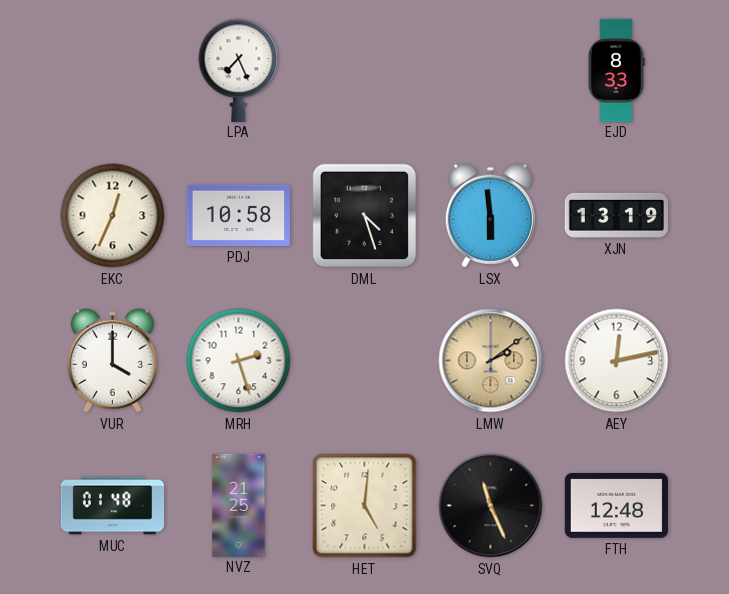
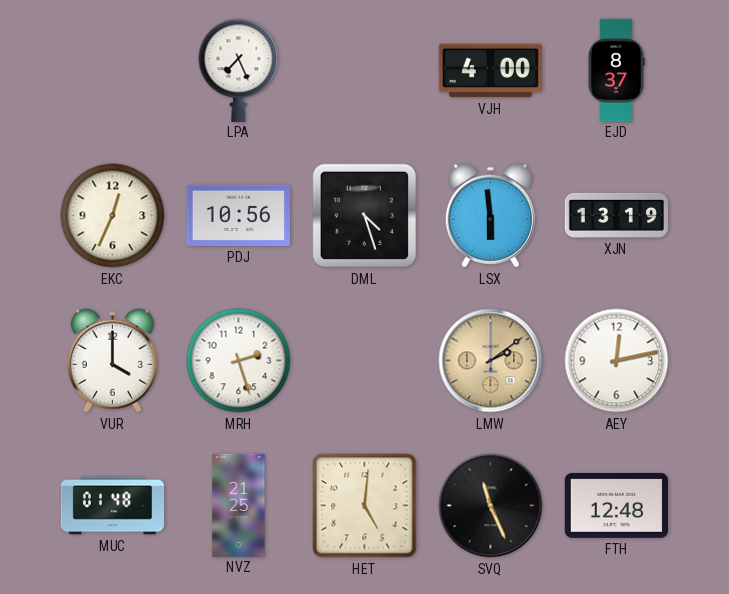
VJH: none -> 4:00 (490, 71)
EJD: 8:33 -> 8:37 (616, 70)
PDJ: 10:58 -> 10:56 (238, 215)
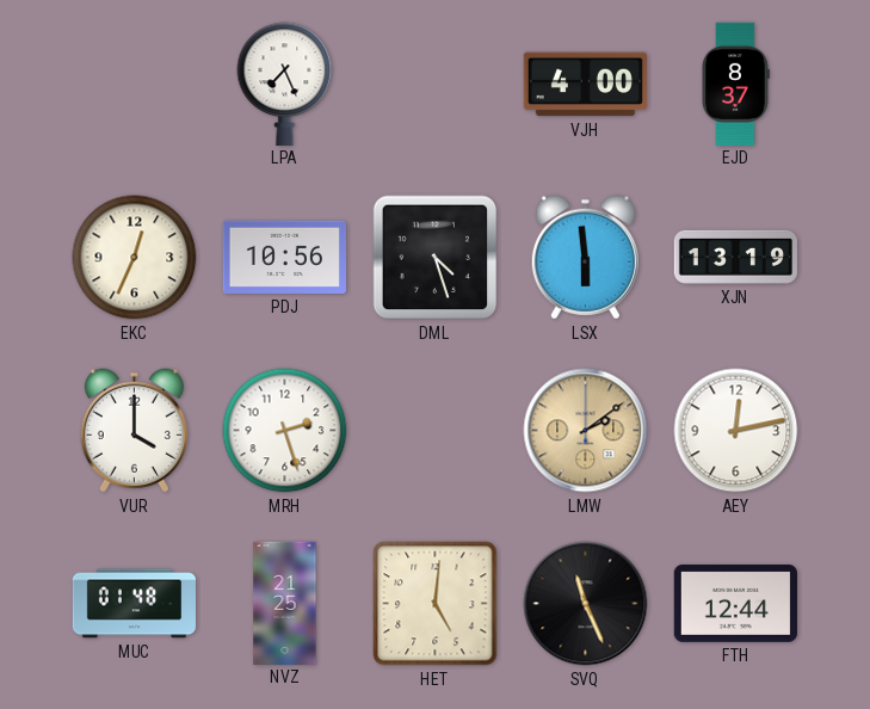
FTH: 12:48 -> 12:44 (735, 603)
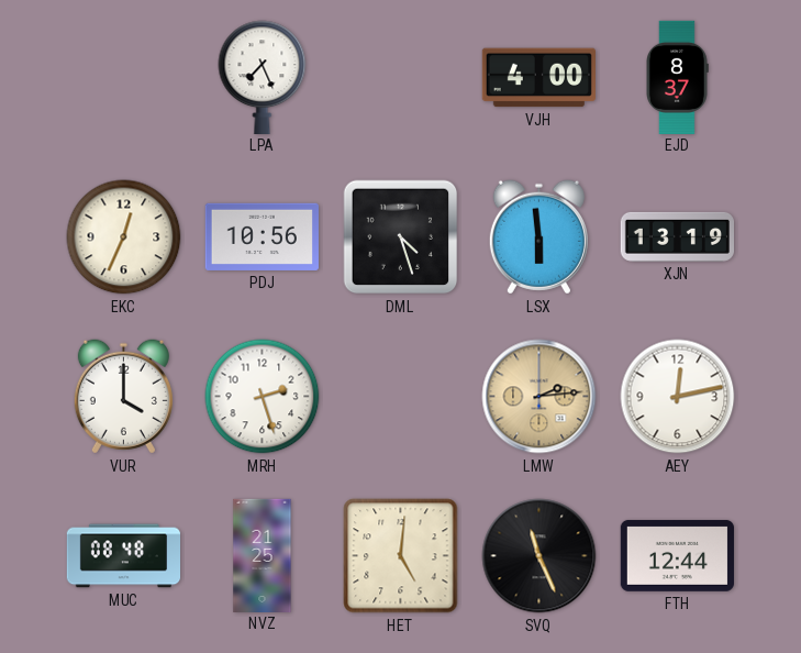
LMW: 2:09 -> 2:14 (539, 397)
MUC: 01:48 -> 08:48 (124, 556)
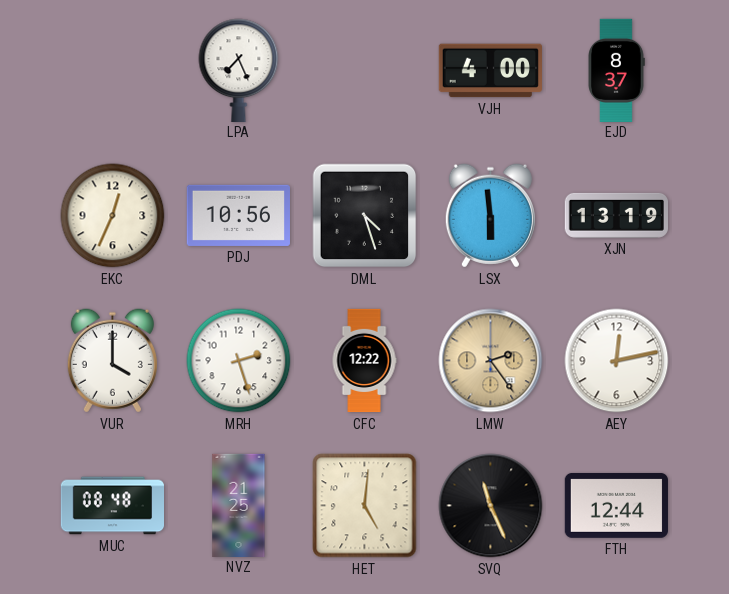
CFC: none -> 12:22 (364, 361)
LMW: 2:14 -> 2:24 (491, 361)
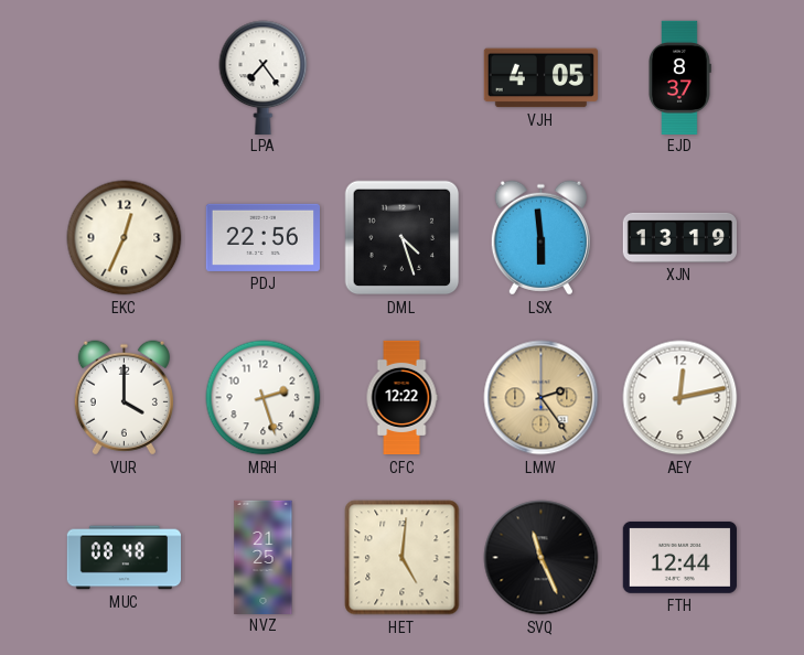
LPA: 7:26 -> 7:24 (264, 77)
VJH: 4:00 -> 4:05 (540, 78)
PDJ: 10:56 -> 22:56 (262, 237)
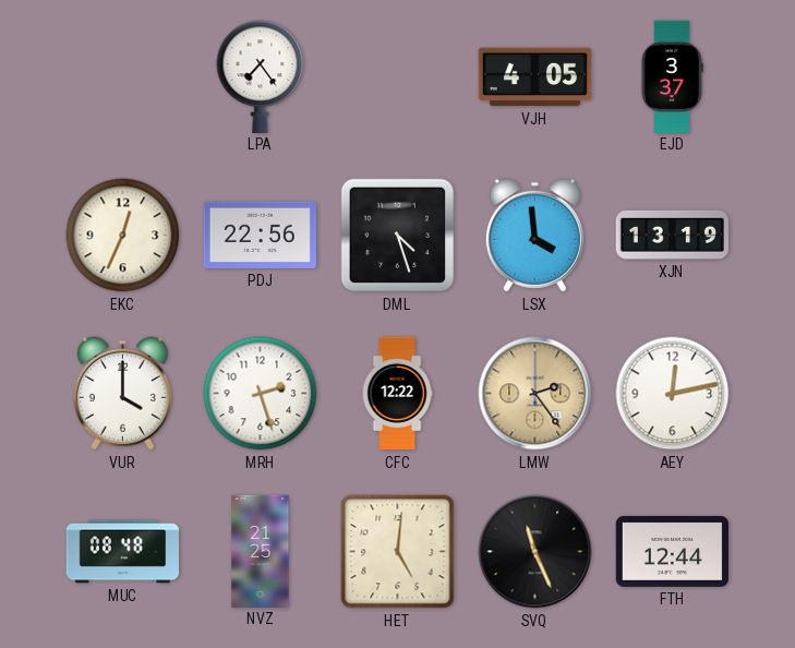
EJD: 8:37 -> 3:37 (672, 76)
LSX: 5:59 -> 3:59 (534, 236)
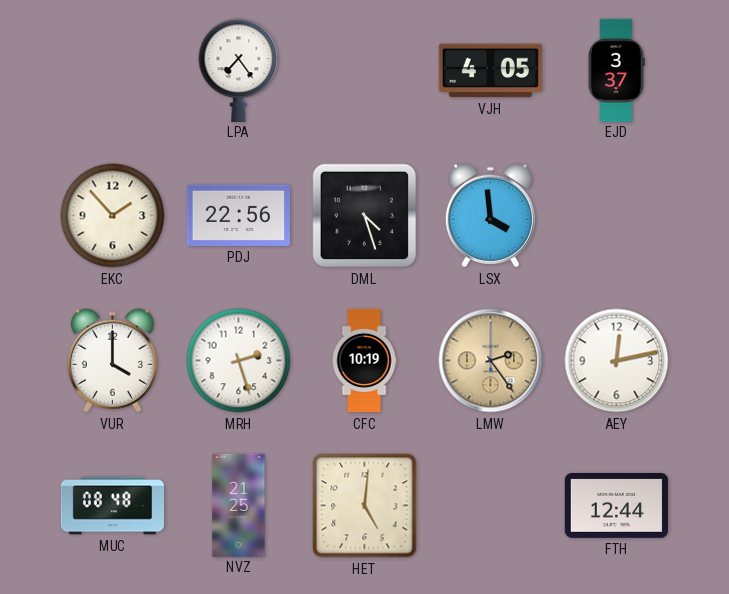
EKC: 12:34 -> 1:53 (113, 216)
XJN: 13:19 -> none (672, 235)
CFC: 12:22 -> 10:19 (364, 361)
SVQ: 11:26 -> none (535, 552)
